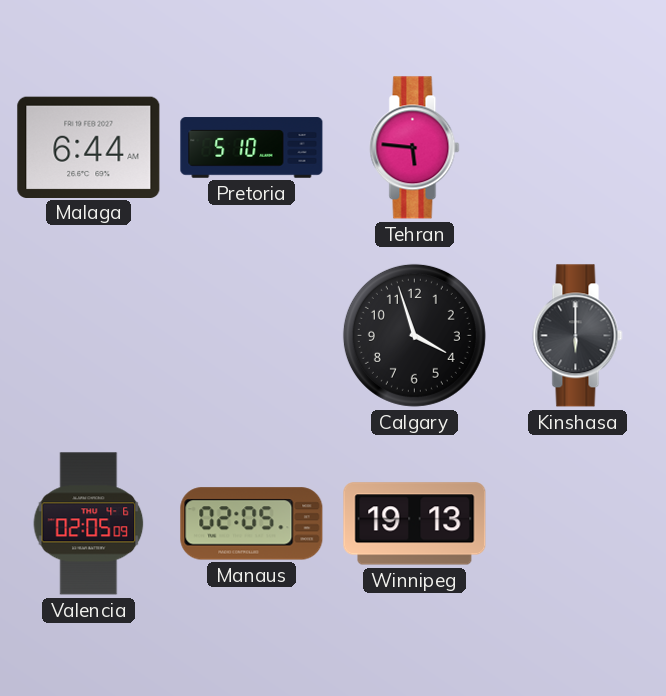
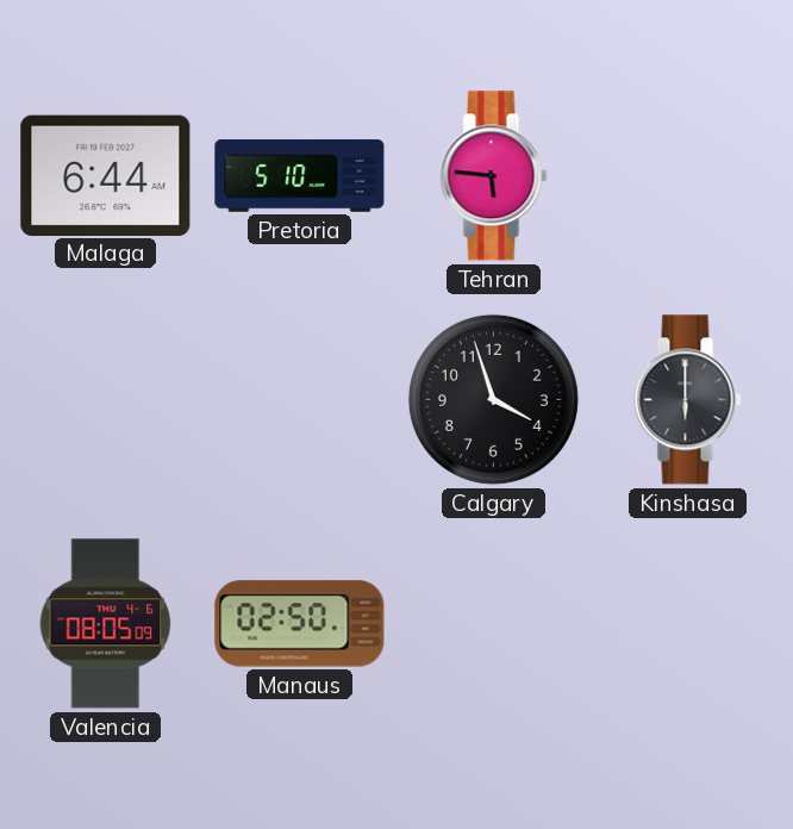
Valencia: 02:05 -> 08:05 (106, 624)
Manaus: 02:05 -> 02:50 (300, 624)
Winnipeg: 19:13 -> none (415, 524)
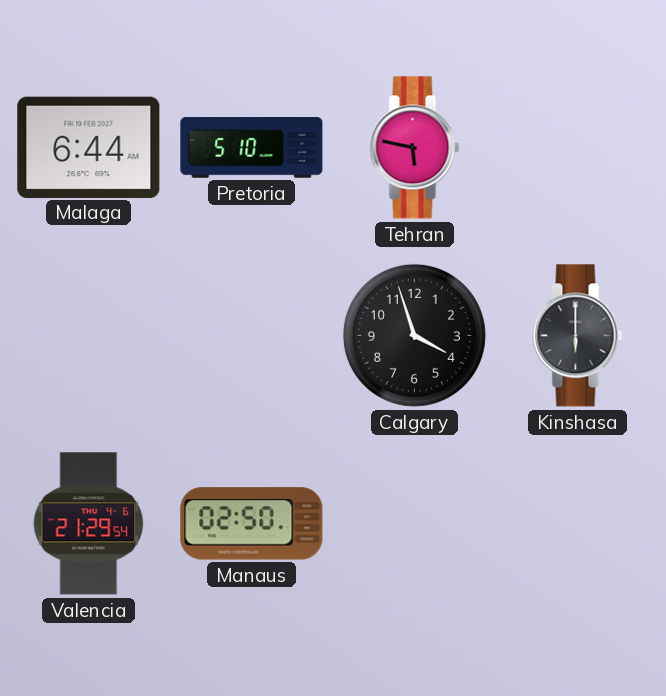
Tehran: 5:46 -> 5:47 (415, 148)
Valencia: 08:05 -> 21:29 (89, 524)
